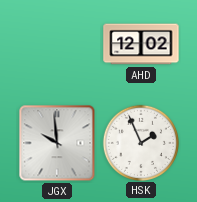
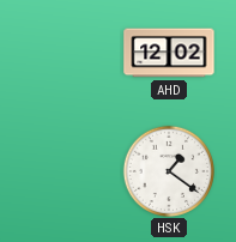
JGX: 9:59 -> none (57, 143)
HSK: 1:56 -> 1:21 (168, 170)
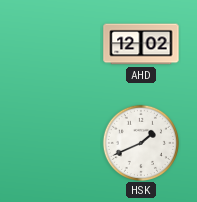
HSK: 1:21 -> 1:41 (140, 142)
